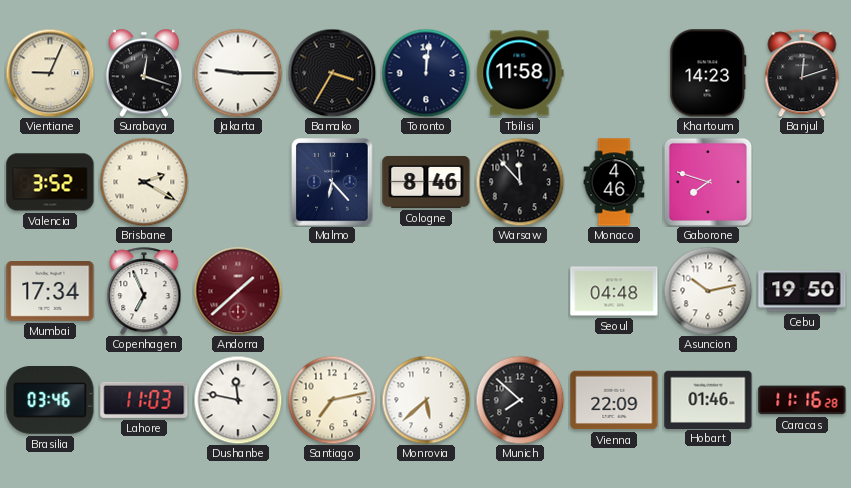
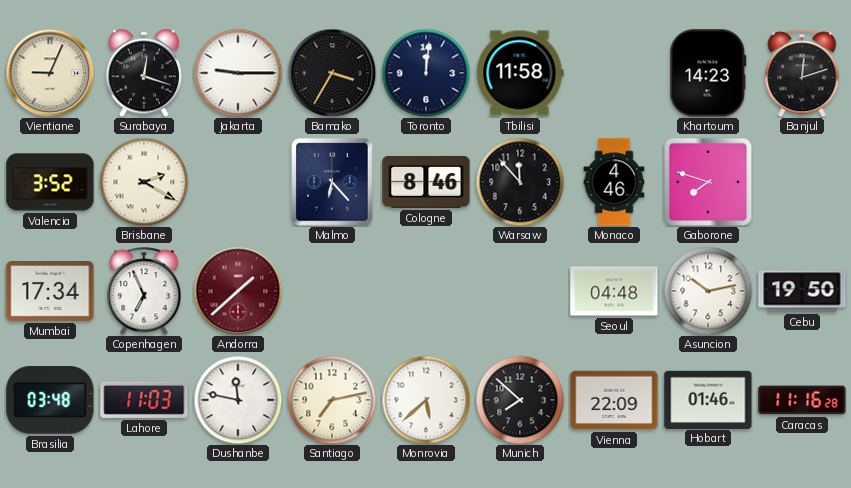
Brasilia: 03:46 -> 03:48 (50, 401)
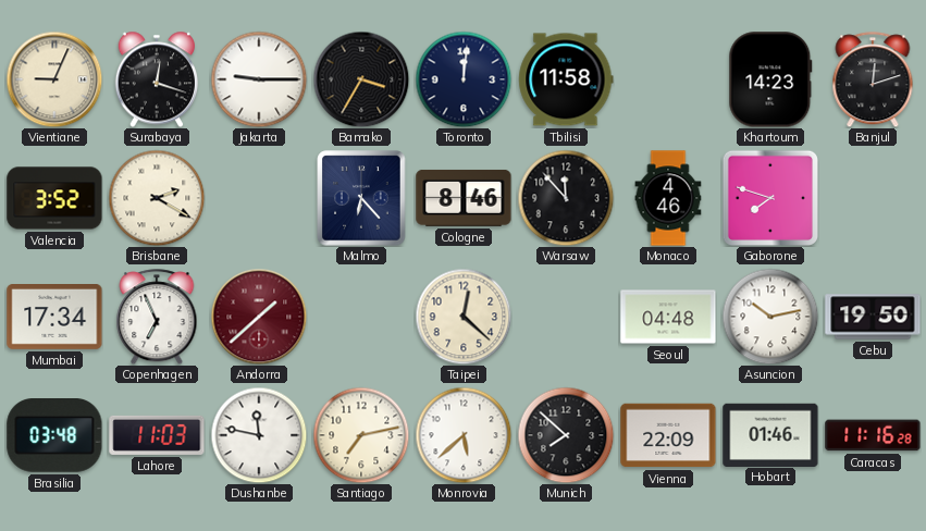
Taipei: none -> 12:22 (464, 317)
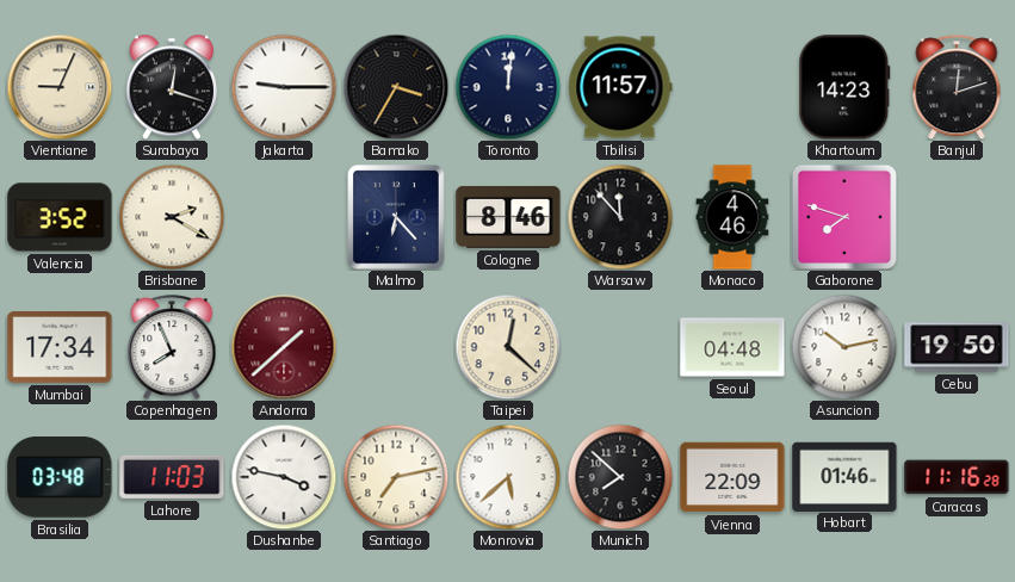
Tbilisi: 11:58 -> 11:57 (620, 87)
Copenhagen: 6:56 -> 7:56 (172, 347)
Dushanbe: 11:47 -> 3:47 (284, 477)
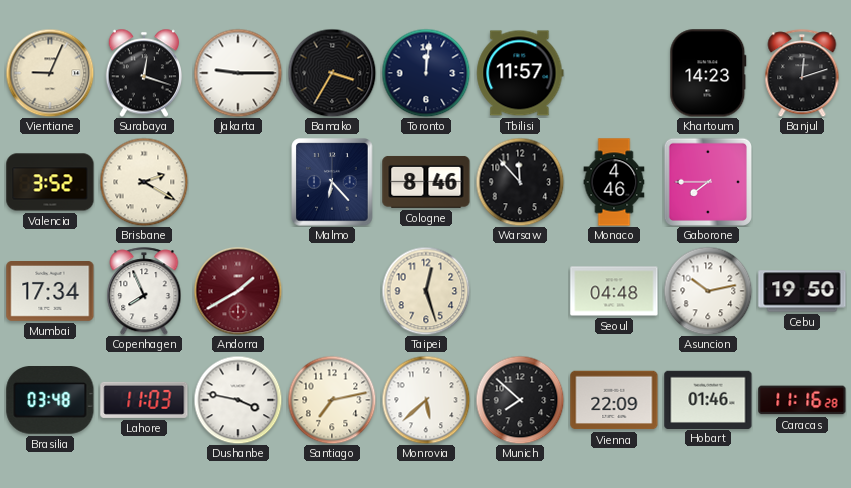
Gaborone: 7:48 -> 7:45 (708, 182)
Andorra: 1:38 -> 1:40 (238, 291)
Taipei: 12:22 -> 12:27 (426, 291)
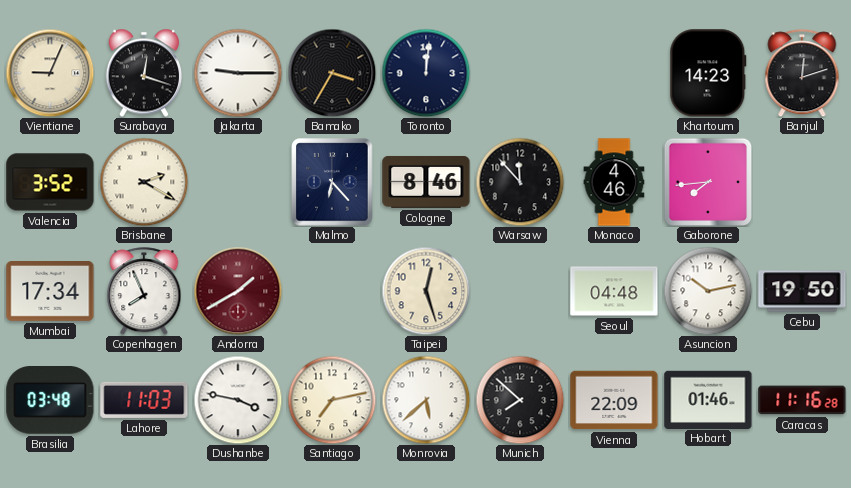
Tbilisi: 11:57 -> none (520, 73)
Gaborone: 7:45 -> 7:44 (708, 182)
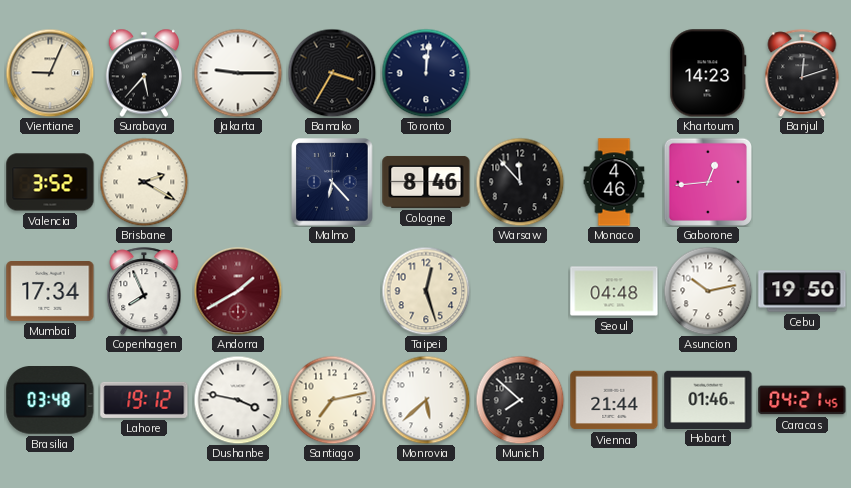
Surabaya: 12:18 -> 5:37 (143, 73)
Gaborone: 7:44 -> 12:44 (708, 182)
Lahore: 11:03 -> 19:12 (144, 400)
Vienna: 22:09 -> 21:44 (614, 400)
Caracas: 11:16 -> 04:21 (802, 400)
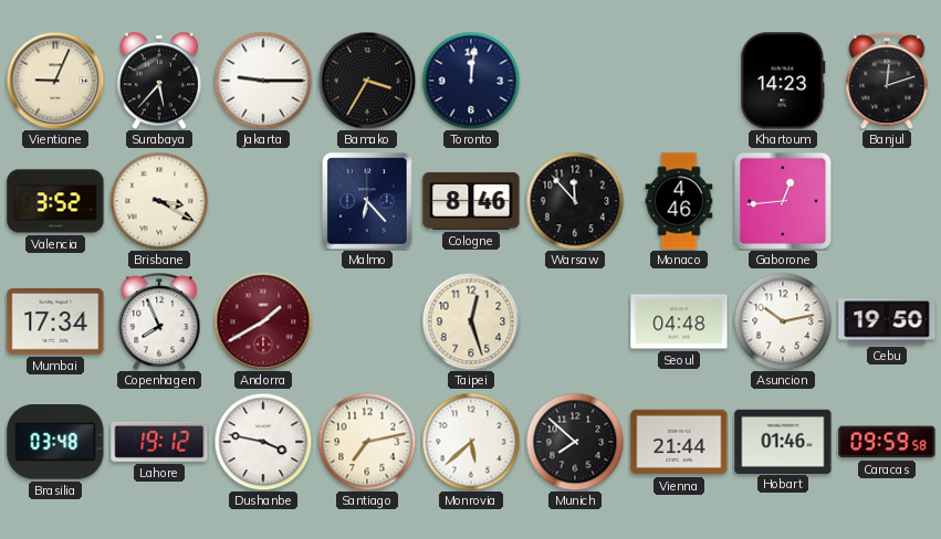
Brisbane: 2:20 -> 3:20 (159, 201)
Caracas: 04:21 -> 09:59 (887, 442)
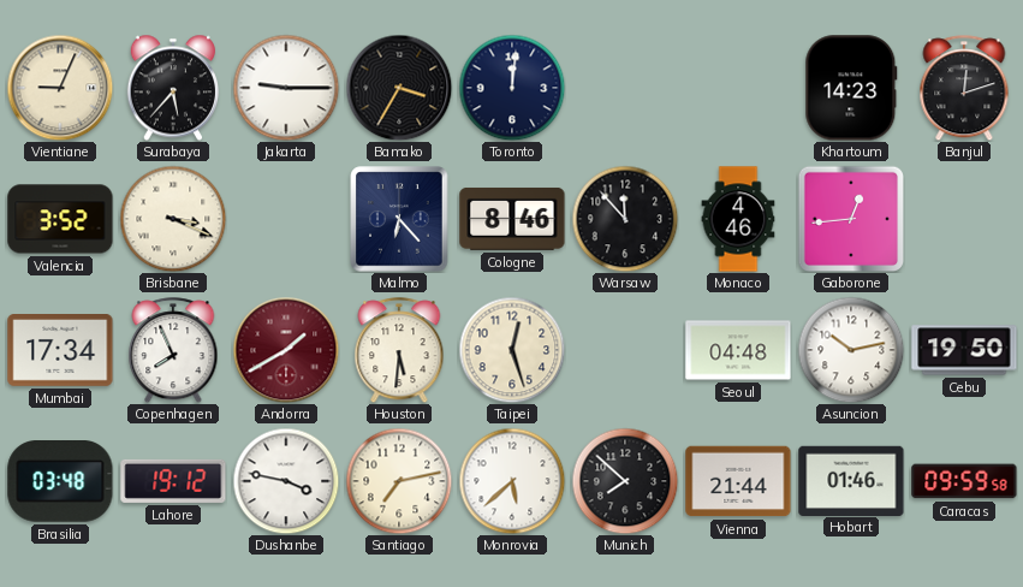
Brisbane: 3:20 -> 3:19 (173, 219)
Houston: none -> 5:31 (399, 350)
